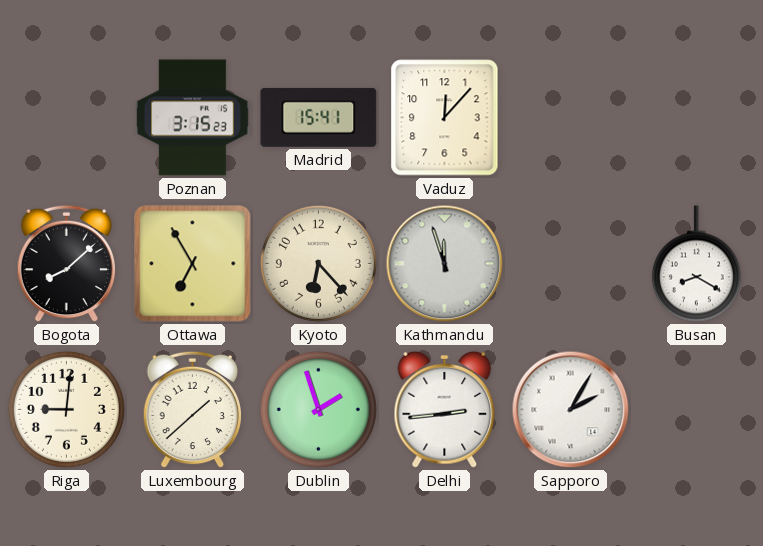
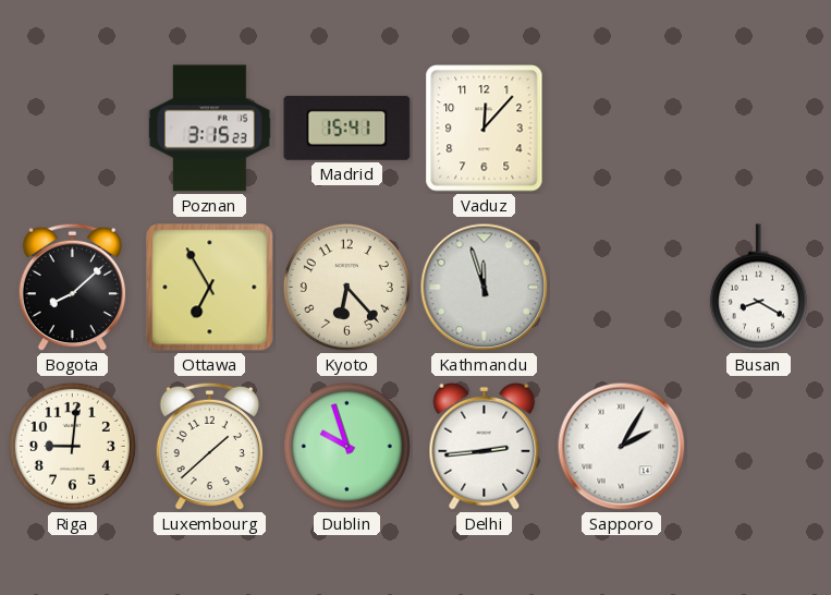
Dublin: 1:57 -> 9:57 (346, 446)
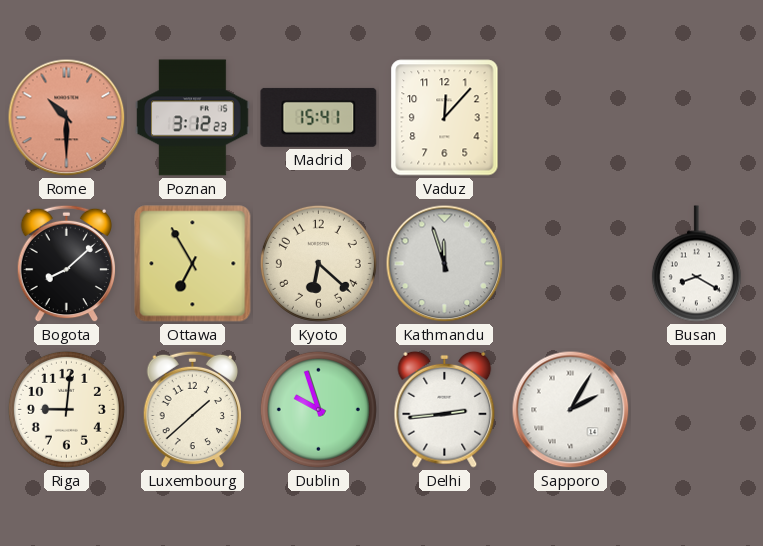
Rome: none -> 10:30 (67, 118)
Poznan: 3:15 -> 3:12 (193, 118)
Kyoto: 6:23 -> 6:22 (318, 263)
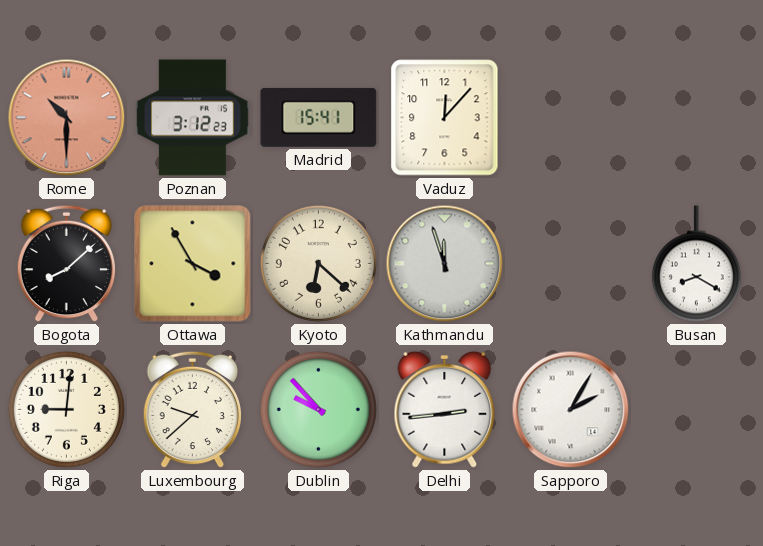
Ottawa: 6:55 -> 3:55 (193, 264)
Luxembourg: 1:38 -> 9:38 (192, 410)
Dublin: 9:57 -> 9:53 (318, 409)
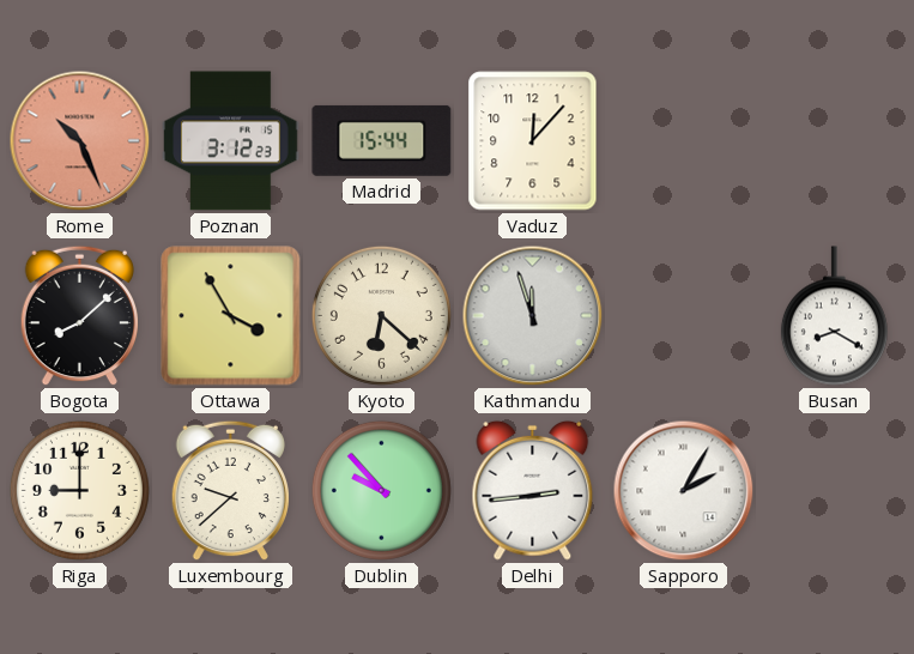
Rome: 10:30 -> 10:26 (80, 141)
Madrid: 15:41 -> 15:44 (382, 140)
Riga: 9:01 -> 9:00 (79, 490)
